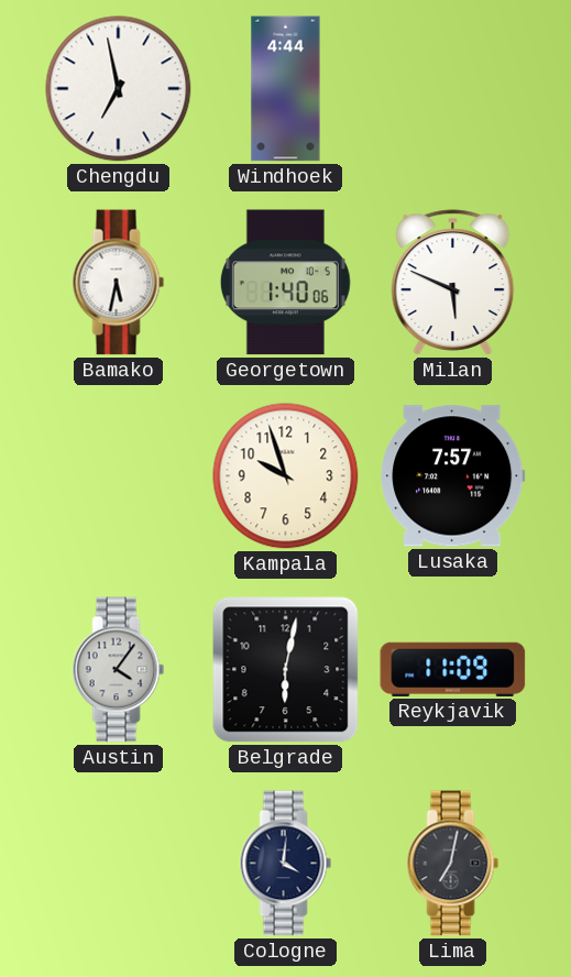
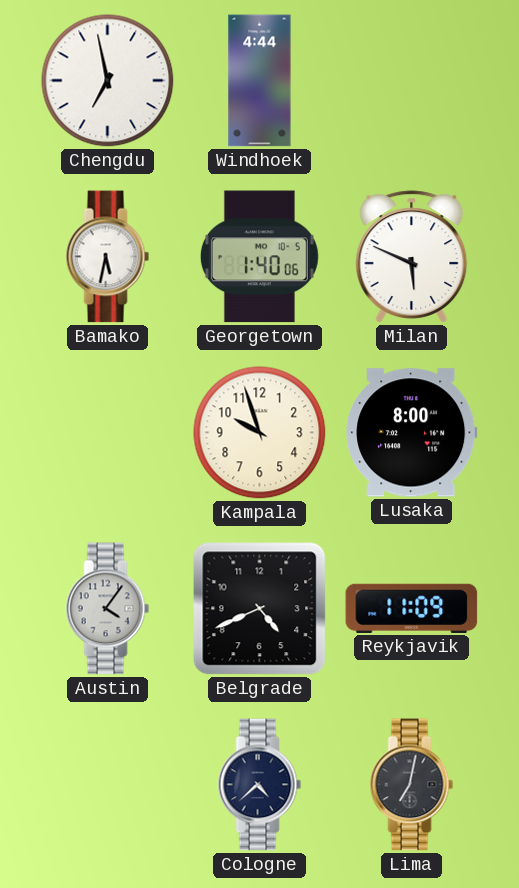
Lusaka: 7:57 -> 8:00 (412, 433)
Belgrade: 6:02 -> 4:41 (260, 609)
Cologne: 4:01 -> 4:38 (260, 785)
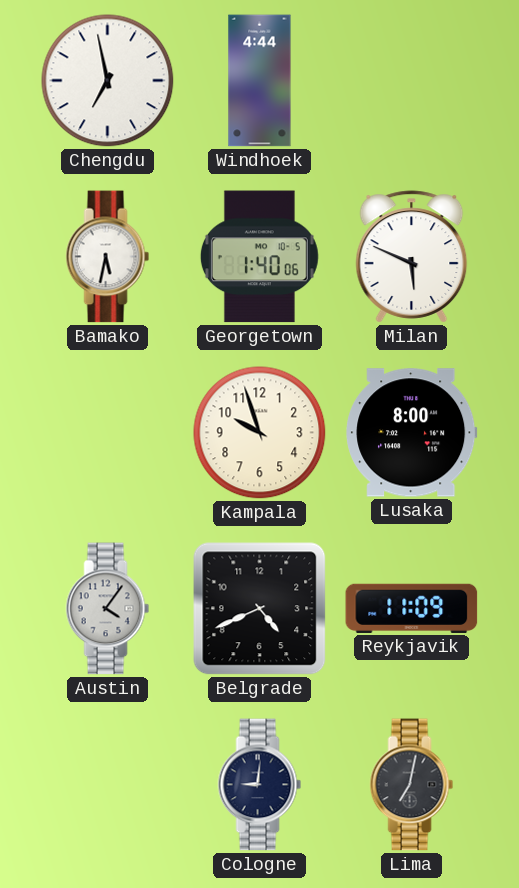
Cologne: 4:38 -> 9:01 (260, 785)
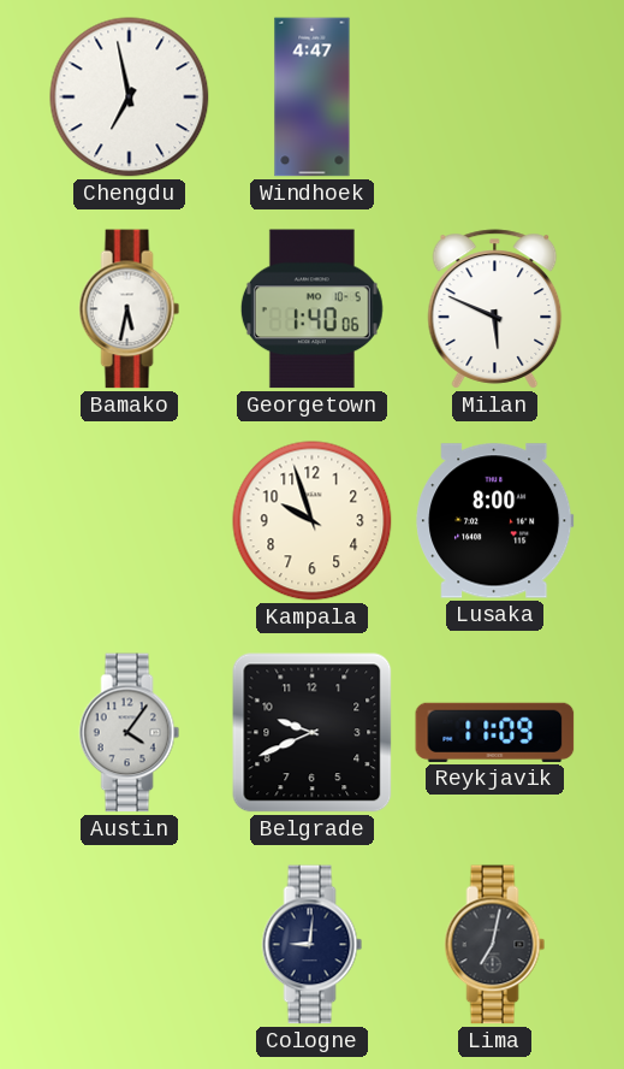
Windhoek: 4:44 -> 4:47 (313, 98)
Belgrade: 4:41 -> 9:41 (313, 733)
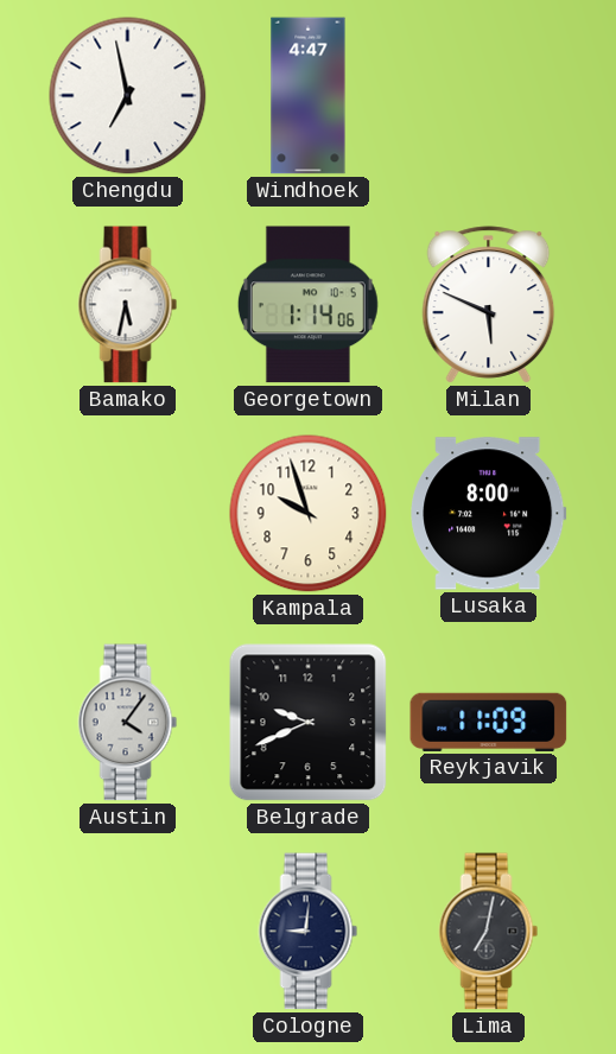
Georgetown: 1:40 -> 1:14 (307, 305)
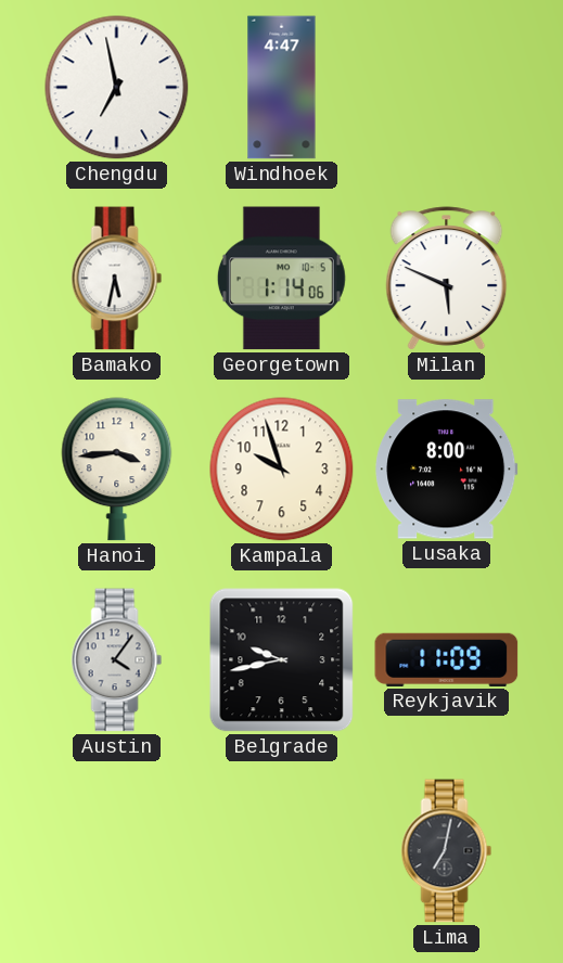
Hanoi: none -> 3:44 (117, 470)
Belgrade: 9:41 -> 9:43 (282, 660)
Cologne: 9:01 -> none (309, 932)
